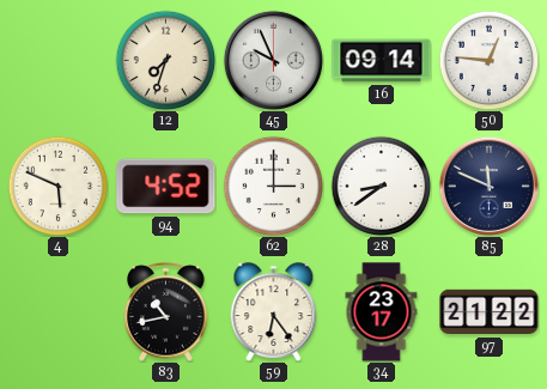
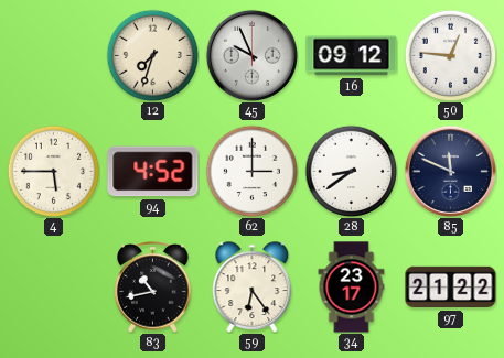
16: 09:14 -> 09:12 (352, 56)
4: 5:49 -> 5:45 (53, 171)
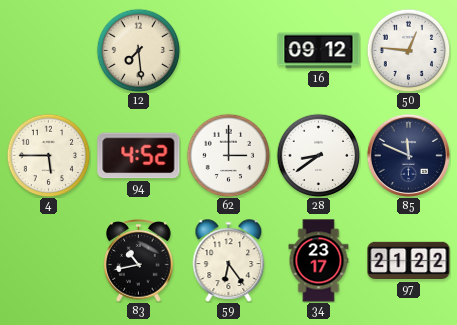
12: 7:33 -> 7:29 (138, 50)
45: 9:56 -> none (251, 55)
